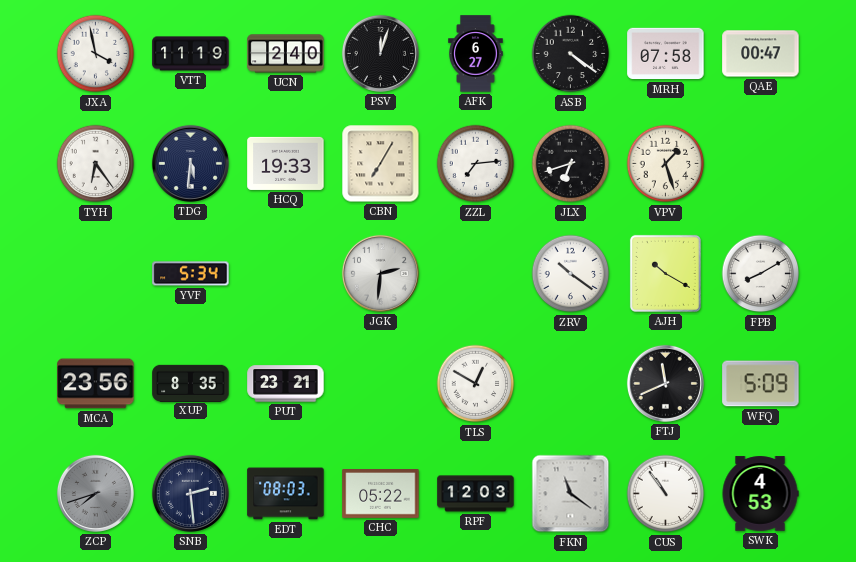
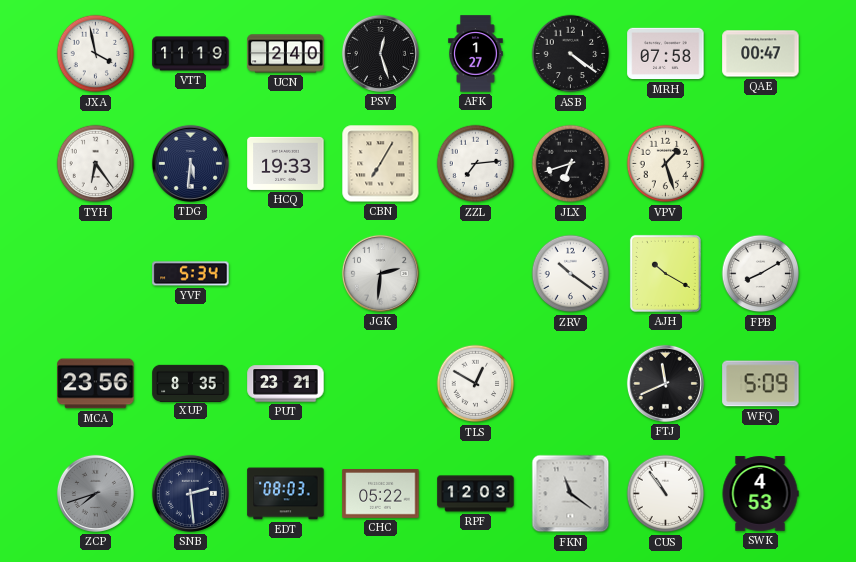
PSV: 12:03 -> 12:27 (380, 53)
AFK: 6:27 -> 1:27 (476, 54)
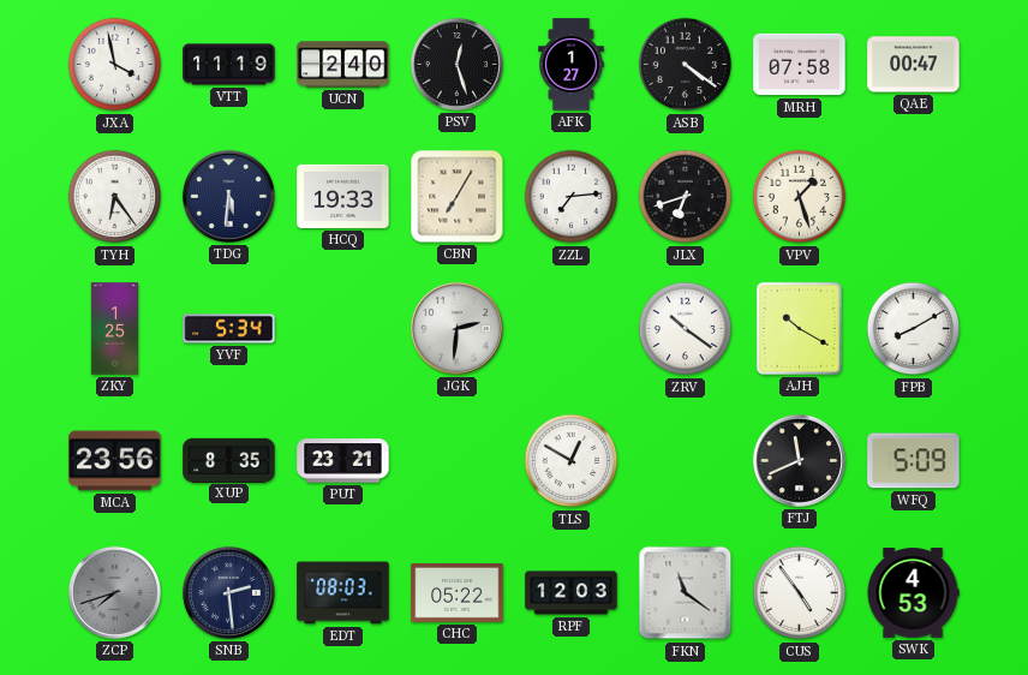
ZKY: none -> 1:25 (115, 329)
CUS: 10:54 -> 4:54 (800, 593)
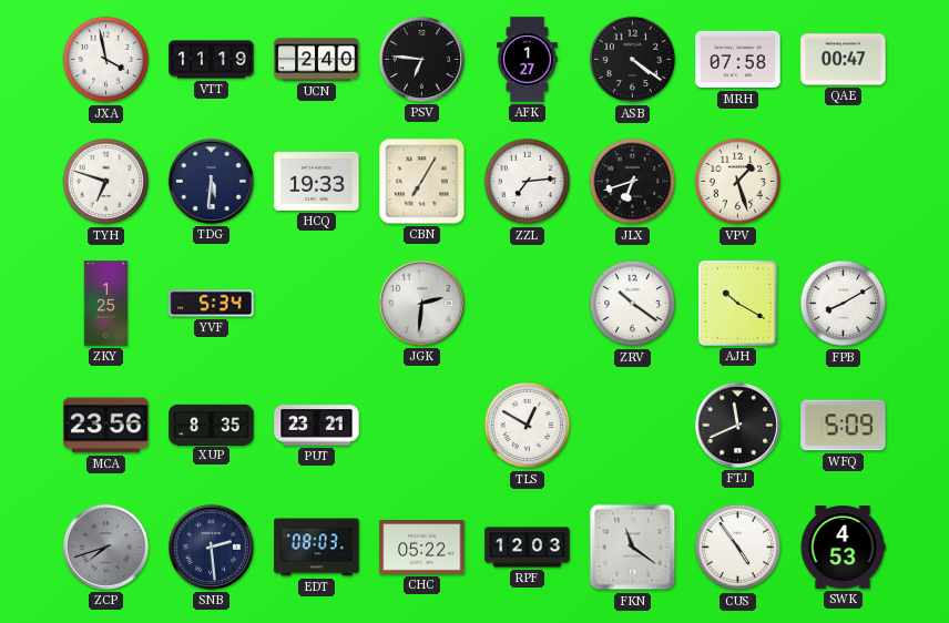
PSV: 12:27 -> 6:46 (421, 59)
TYH: 6:24 -> 6:48 (106, 182)
